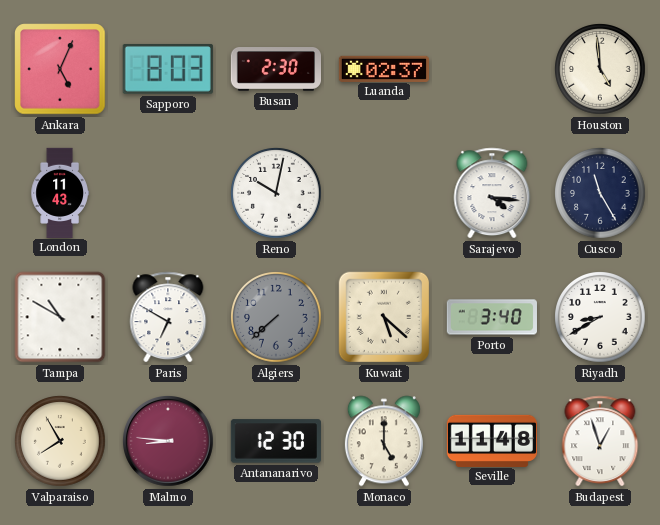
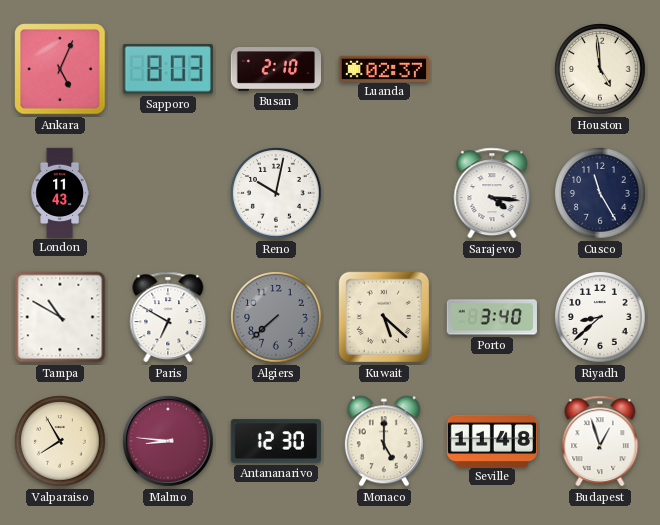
Busan: 2:30 -> 2:10 (275, 70)
Riyadh: 8:40 -> 8:38 (600, 317)
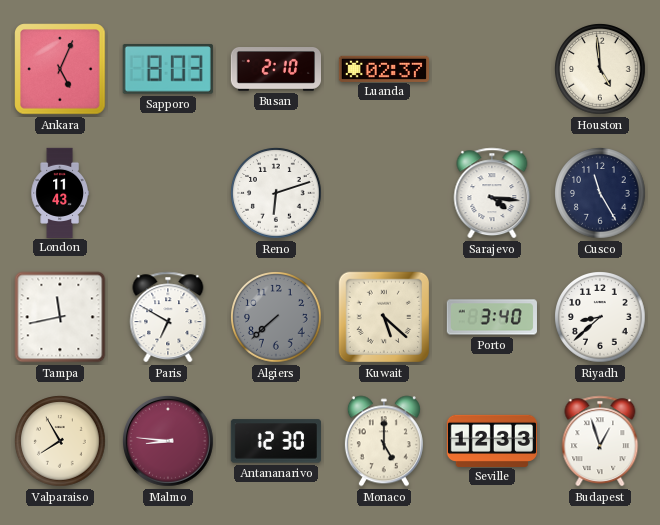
Reno: 10:02 -> 6:12 (276, 193)
Tampa: 10:50 -> 11:43 (60, 317)
Seville: 11:48 -> 12:33 (491, 440)
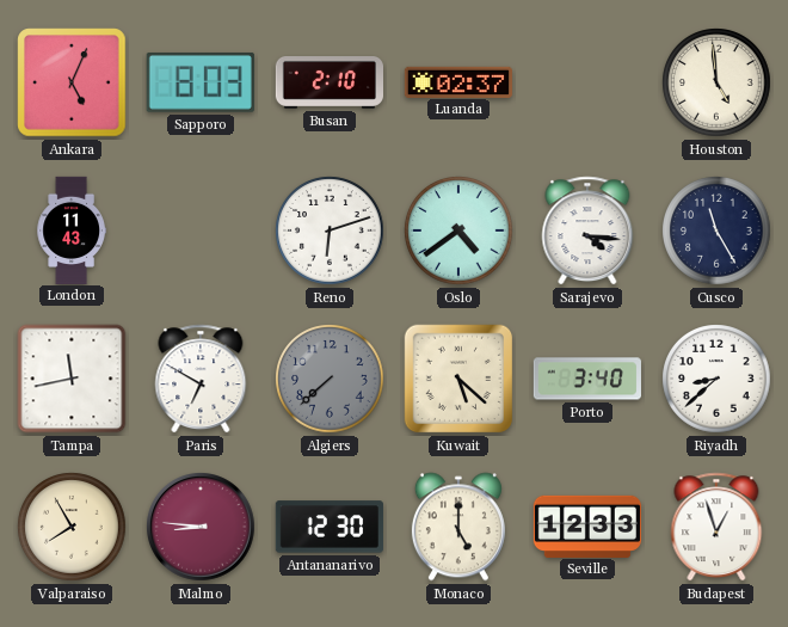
Oslo: none -> 4:39 (458, 230)
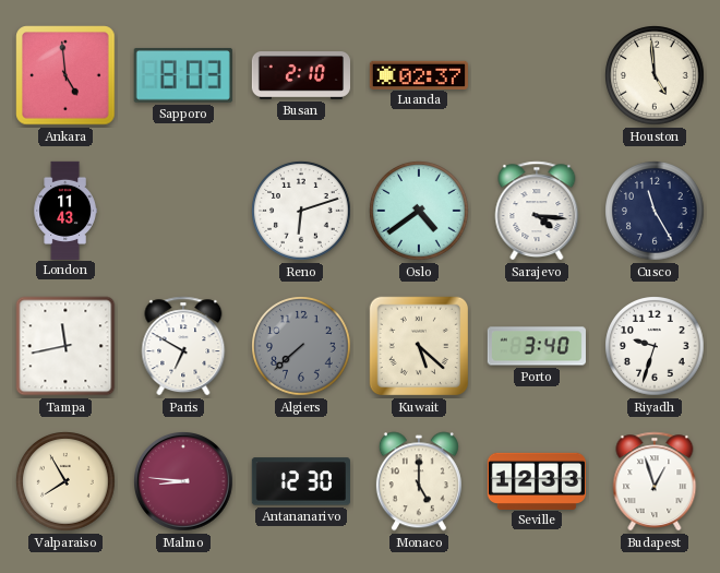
Ankara: 5:04 -> 4:59 (65, 75)
Riyadh: 8:38 -> 9:33 (655, 346)
